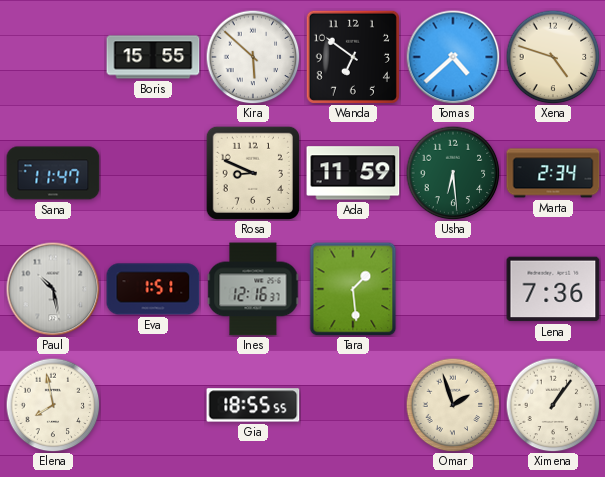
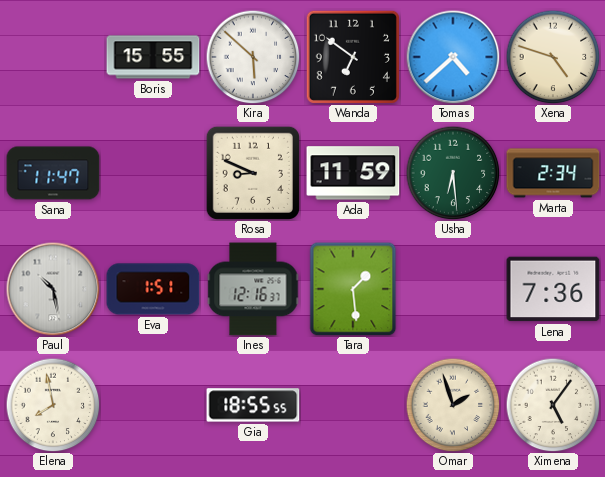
Ximena: 1:06 -> 5:06 (553, 405)
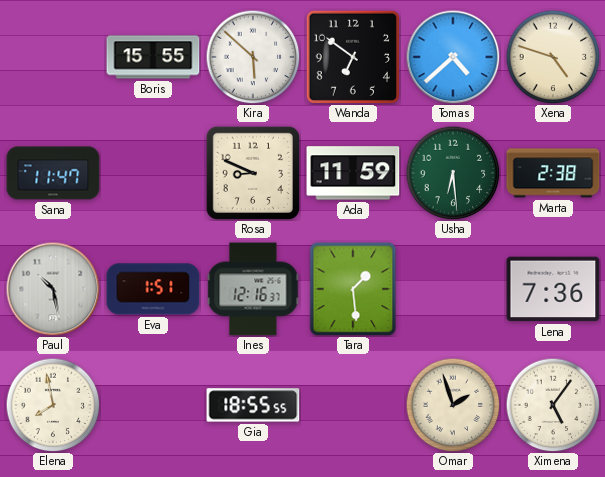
Marta: 2:34 -> 2:38 (553, 173)
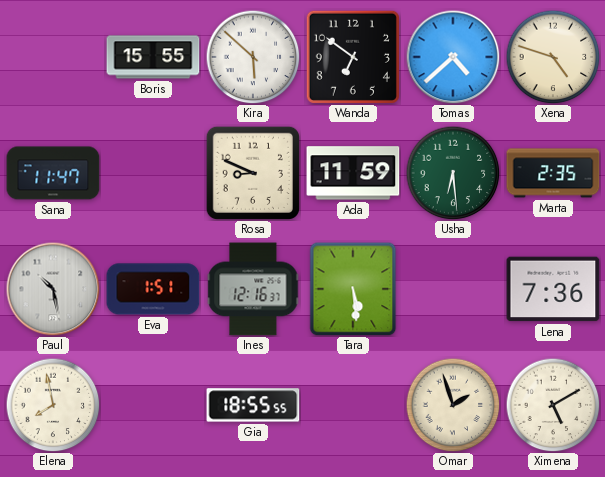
Marta: 2:38 -> 2:35 (553, 173)
Tara: 1:29 -> 5:29 (353, 289)
Ximena: 5:06 -> 5:10 (553, 405)
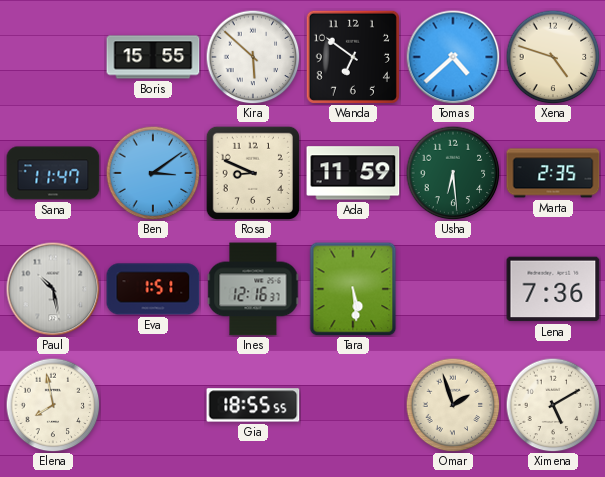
Ben: none -> 3:09 (153, 173)
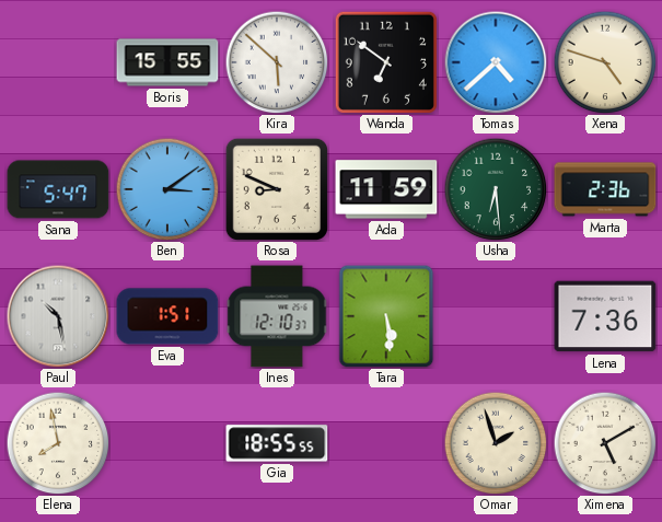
Sana: 11:47 -> 5:47 (58, 189)
Marta: 2:35 -> 2:36 (605, 189)
Ines: 12:16 -> 12:10 (277, 316)
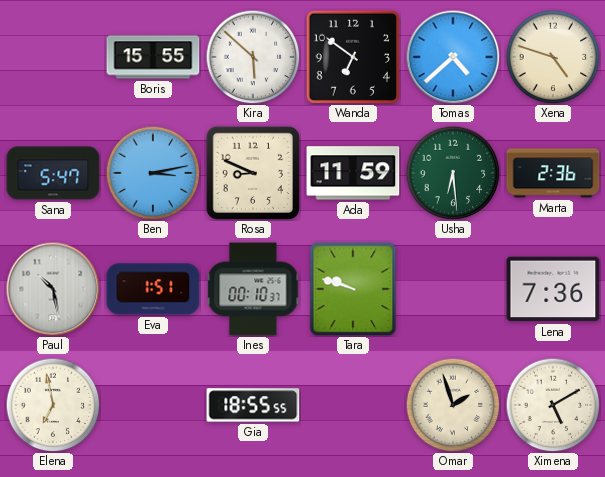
Ben: 3:09 -> 3:13 (153, 173)
Ines: 12:10 -> 00:10 (253, 289)
Tara: 5:29 -> 9:48 (353, 289)
Elena: 7:58 -> 6:58 (53, 405)
